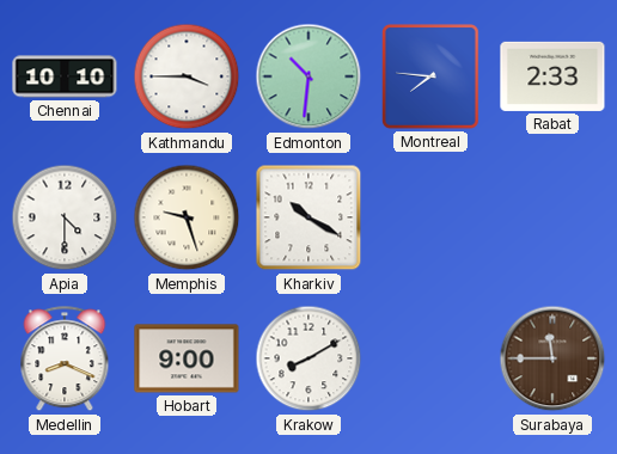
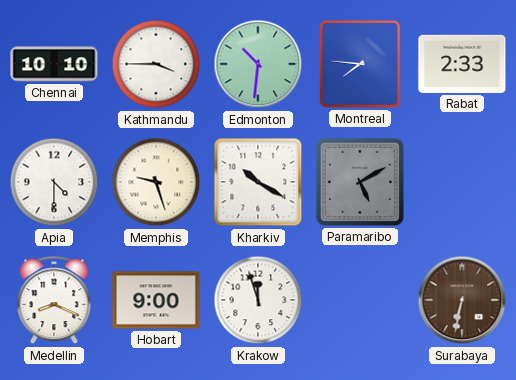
Paramaribo: none -> 5:10 (360, 182)
Krakow: 8:10 -> 11:57 (258, 300)
Surabaya: 11:45 -> 6:32 (462, 300)
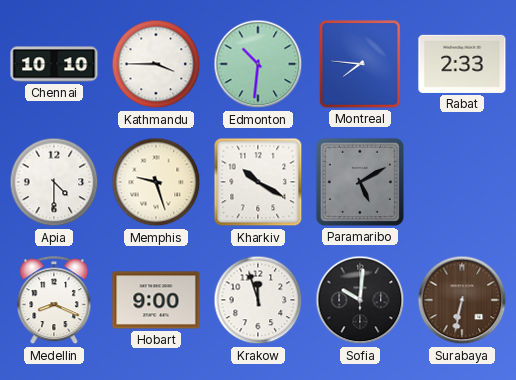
Sofia: none -> 10:01 (360, 300)
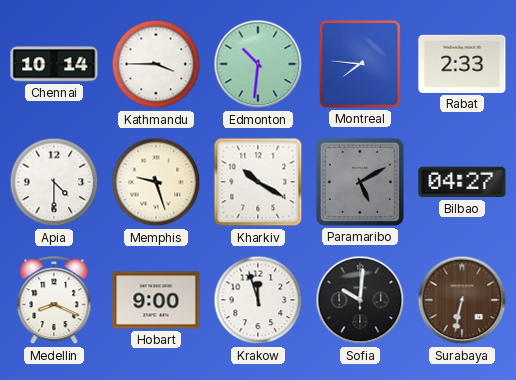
Chennai: 10:10 -> 10:14 (54, 64)
Bilbao: none -> 04:27 (462, 182)
